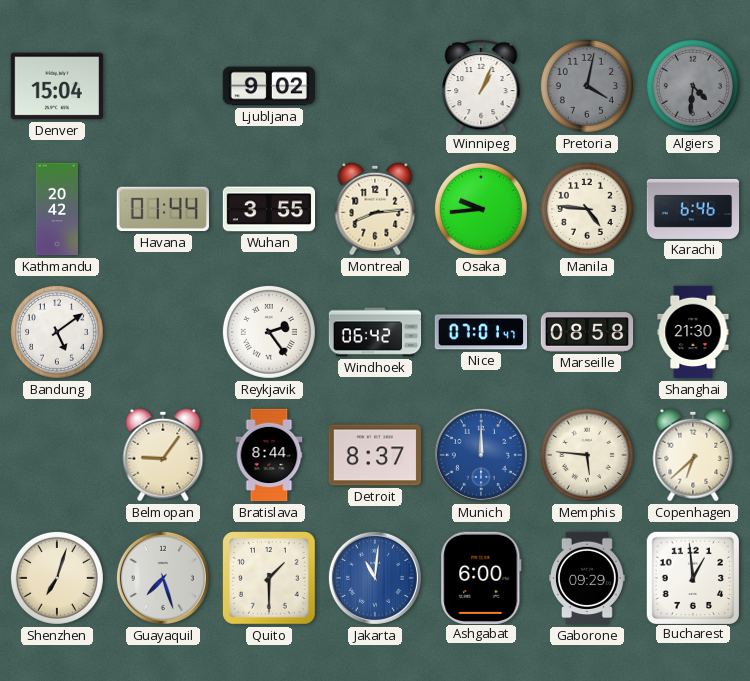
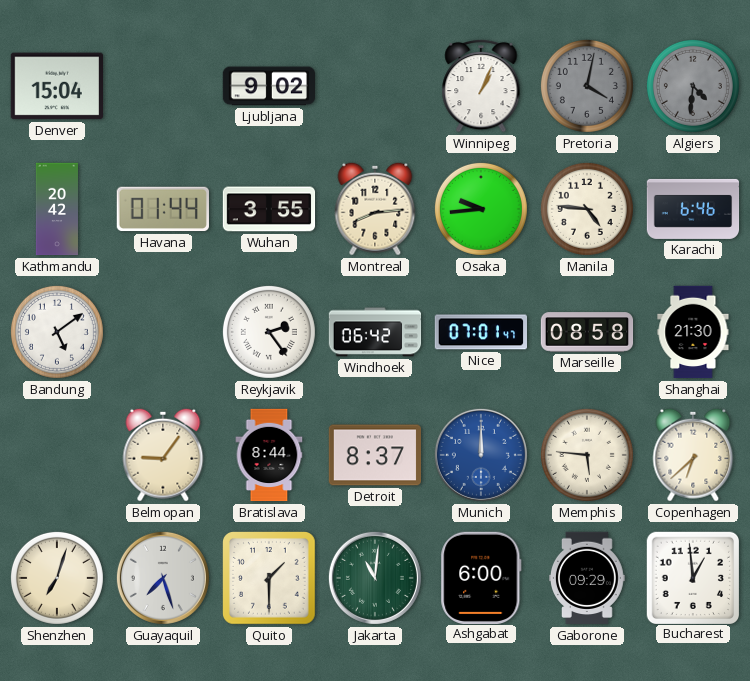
Jakarta dial: blue -> green (375, 578)
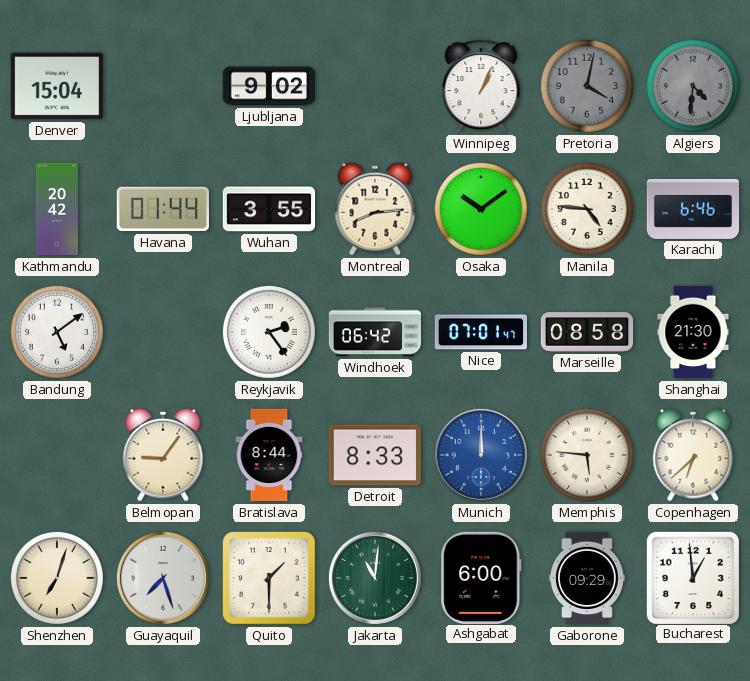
Osaka: 9:44 -> 10:09 (481, 209)
Detroit: 8:37 -> 8:33 (374, 455)
